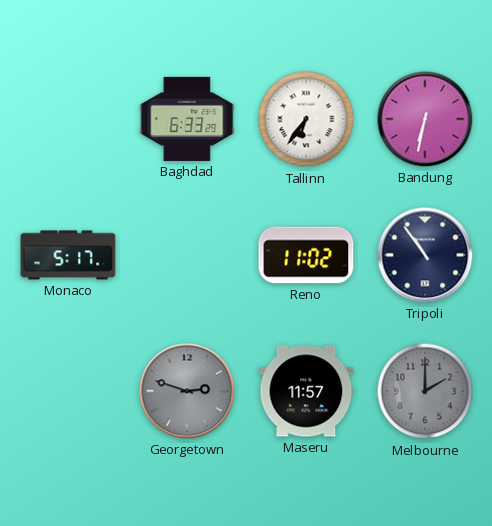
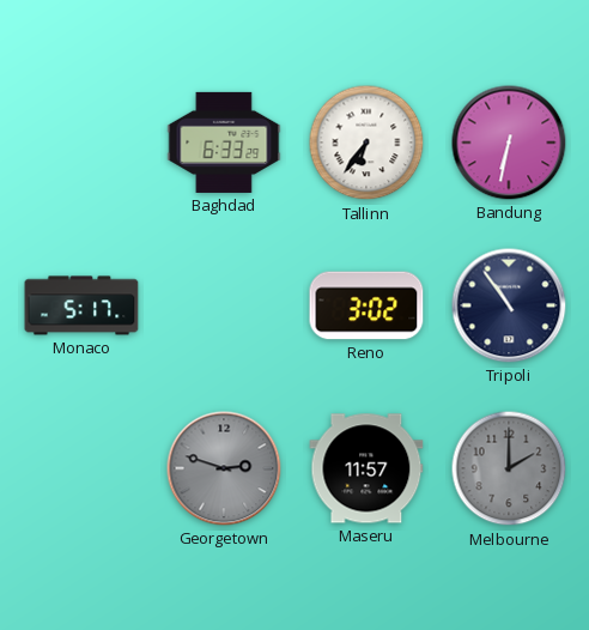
Reno: 11:02 -> 3:02 (366, 305)
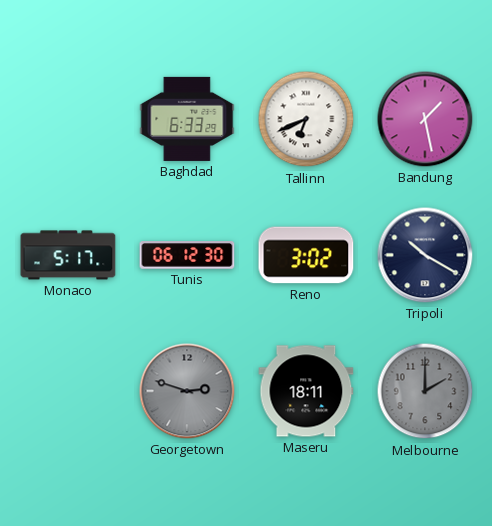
Tallinn: 6:36 -> 6:41 (306, 119)
Bandung: 6:32 -> 1:28 (425, 119)
Tunis: none -> 06:12 (187, 255)
Tripoli: 10:54 -> 10:20 (425, 255)
Maseru: 11:57 -> 18:11 (306, 391)
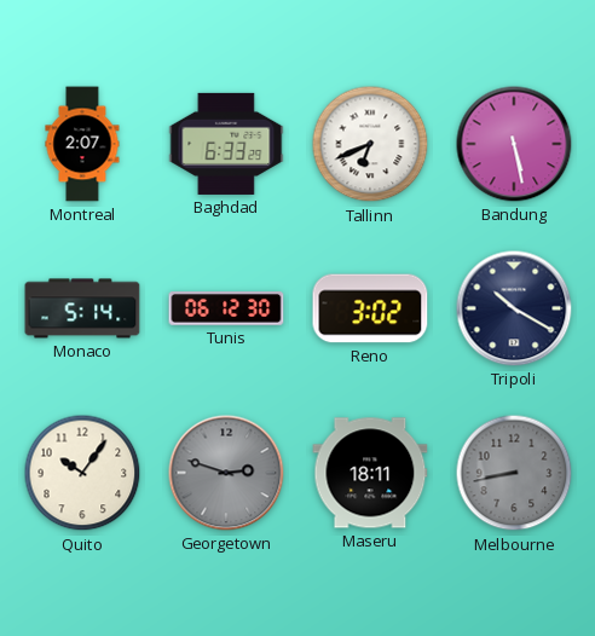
Montreal: none -> 2:07 (82, 144)
Bandung: 1:28 -> 5:28 (514, 144)
Monaco: 5:17 -> 5:14 (82, 308)
Quito: none -> 10:06 (82, 473)
Melbourne: 2:00 -> 8:43 (514, 473)
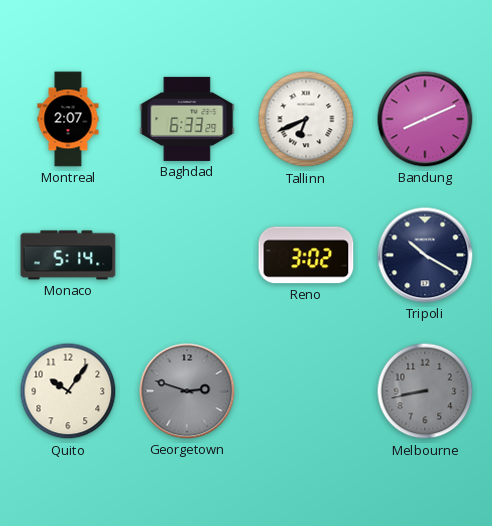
Bandung: 5:28 -> 8:11 (425, 119)
Tunis: 06:12 -> none (226, 308)
Maseru: 18:11 -> none (370, 473)
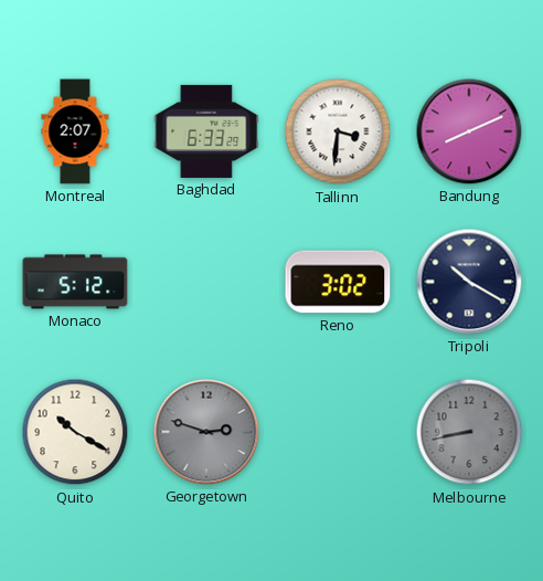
Tallinn: 6:41 -> 3:31 (338, 131)
Monaco: 5:14 -> 5:12 (75, 282)
Quito: 10:06 -> 10:20 (75, 432)
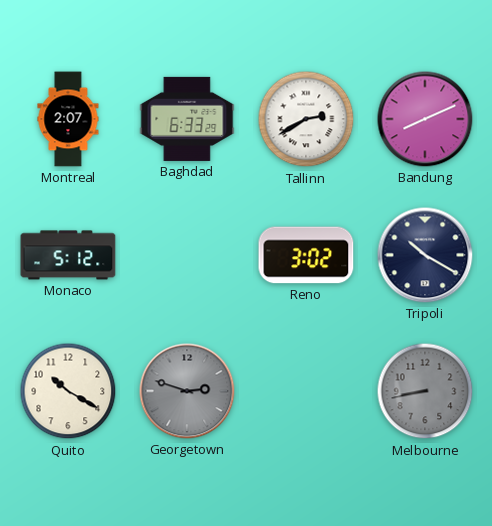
Tallinn: 3:31 -> 2:40 (306, 119)
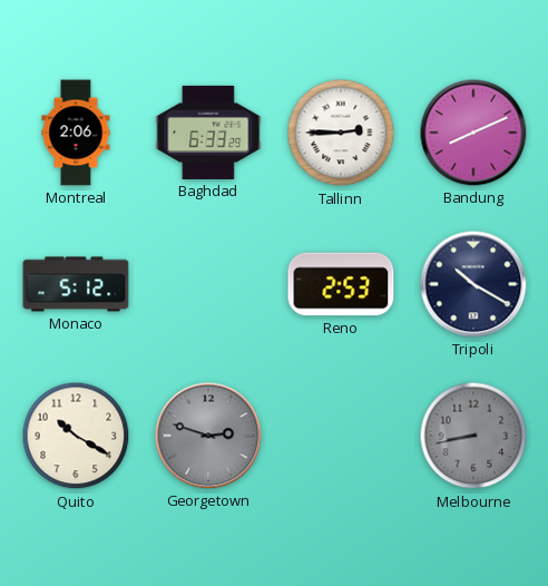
Montreal: 2:07 -> 2:06 (76, 133)
Tallinn: 2:40 -> 2:45 (341, 133)
Reno: 3:02 -> 2:53 (341, 284)
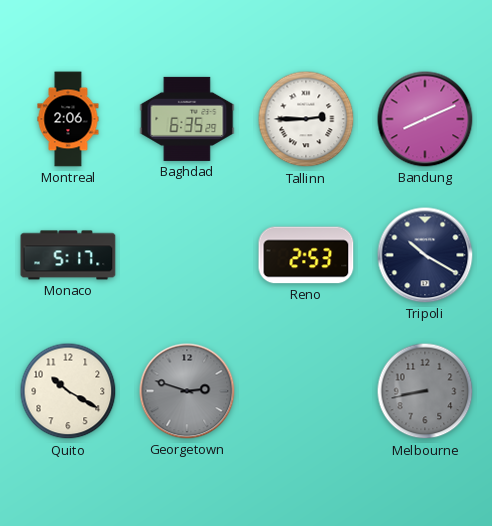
Baghdad: 6:33 -> 6:35 (187, 119)
Monaco: 5:12 -> 5:17 (68, 255)
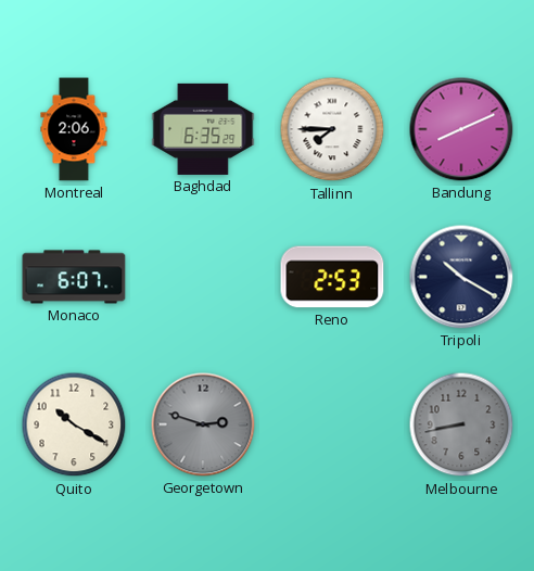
Tallinn: 2:45 -> 7:45 (332, 129)
Monaco: 5:17 -> 6:07 (74, 277)
